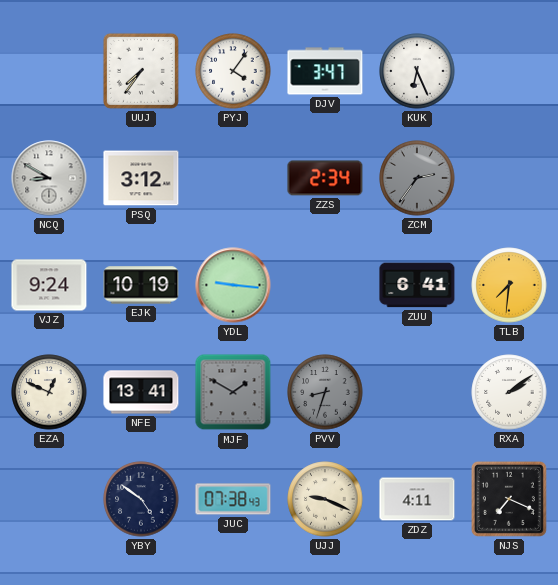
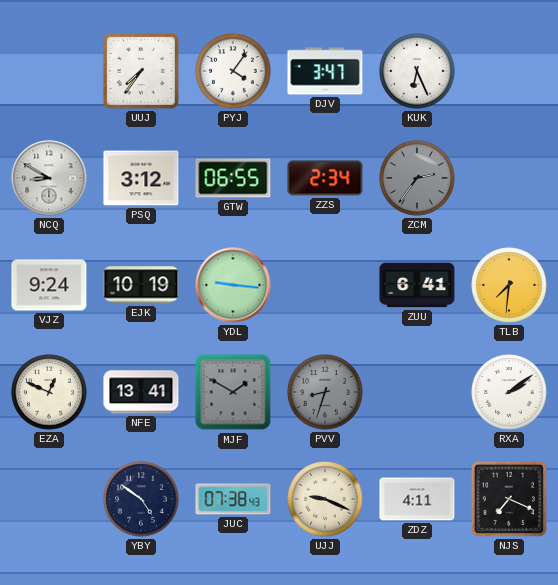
GTW: none -> 06:55 (233, 178)
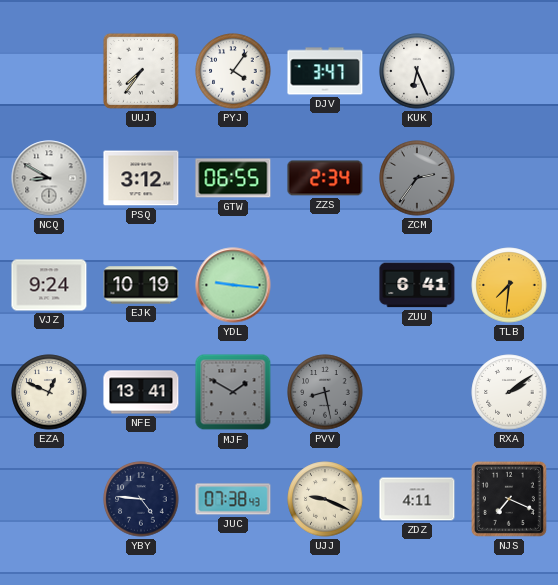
PVV: 8:33 -> 8:28 (325, 392)
YBY: 4:51 -> 4:46 (141, 499)
